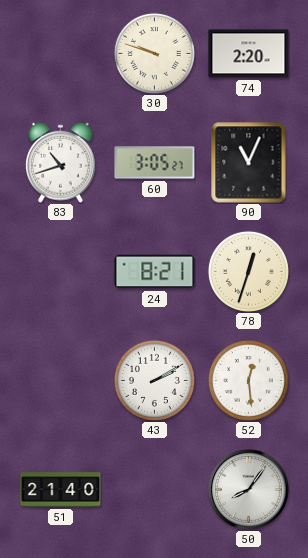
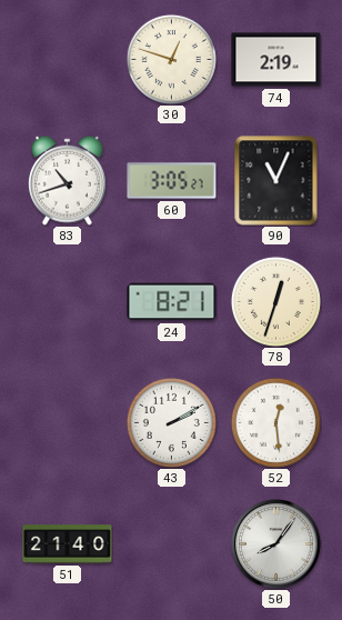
30: 9:48 -> 12:48 (171, 59)
74: 2:20 -> 2:19 (276, 60)
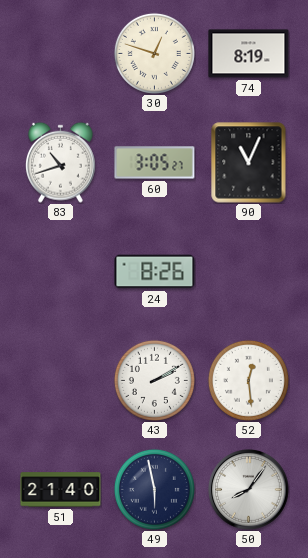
74: 2:19 -> 8:19 (249, 54)
24: 8:21 -> 8:26 (155, 272)
78: 12:33 -> none (275, 301)
49: none -> 5:58 (154, 489)
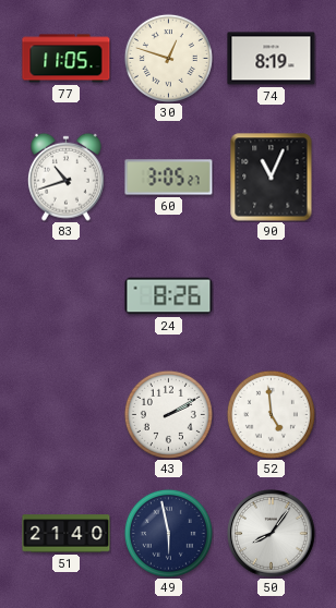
77: none -> 11:05 (67, 59)
52: 12:29 -> 4:59 (271, 414)
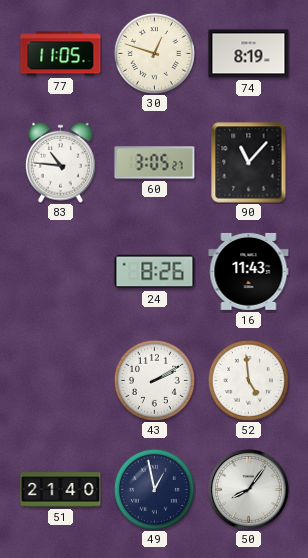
83: 10:42 -> 10:46 (60, 162)
90: 11:04 -> 11:07 (249, 163)
16: none -> 11:43 (249, 271)
49: 5:58 -> 12:58 (154, 489)
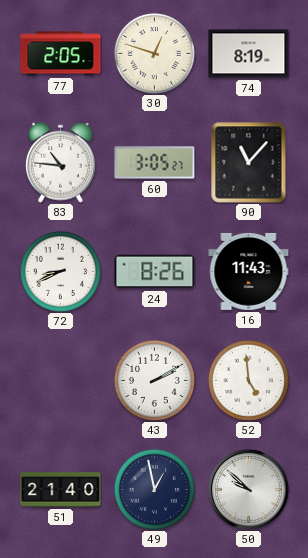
77: 11:05 -> 2:05 (61, 54)
72: none -> 8:41 (60, 271)
50: 8:06 -> 9:52 (249, 490)
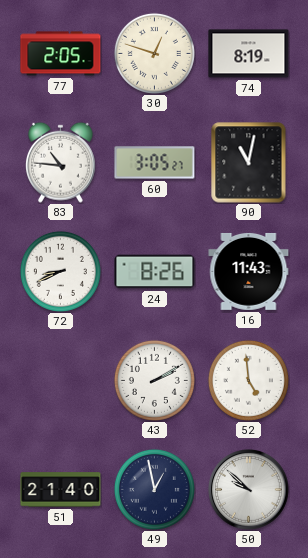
90: 11:07 -> 11:02 (249, 163)
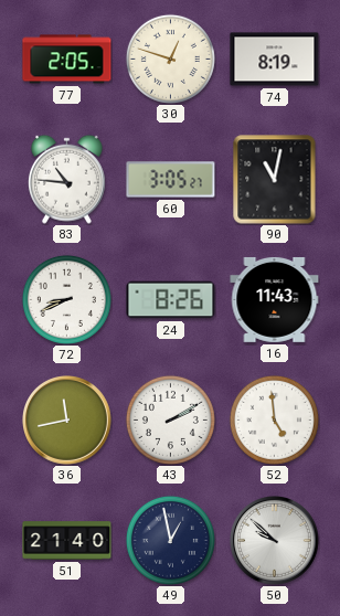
36: none -> 11:43 (67, 421)
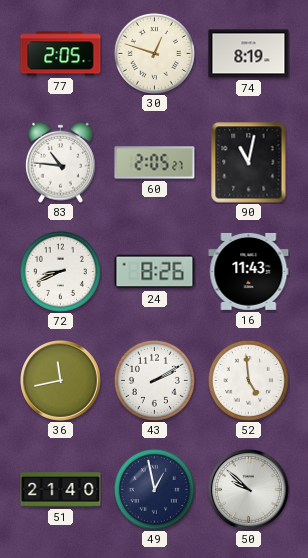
60: 3:05 -> 2:05 (155, 163)
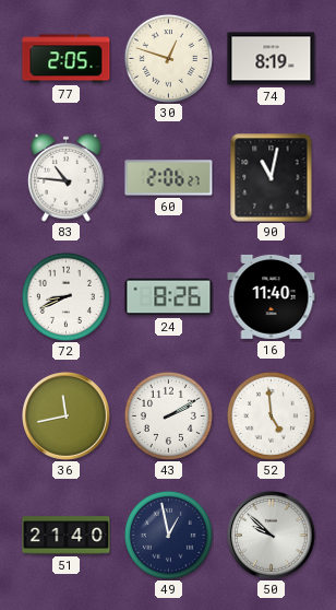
60: 2:05 -> 2:06 (169, 178)
16: 11:43 -> 11:40 (272, 296)
